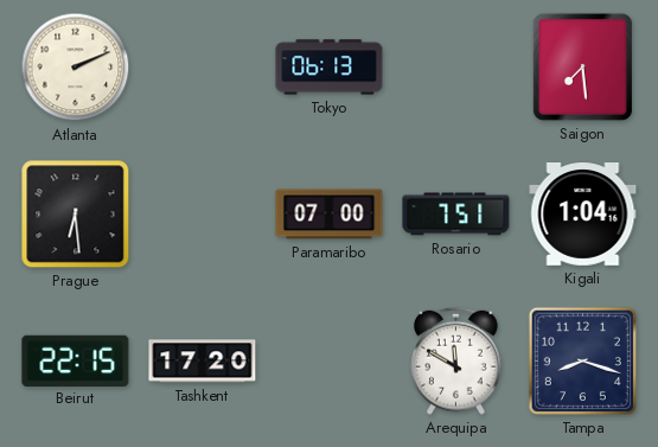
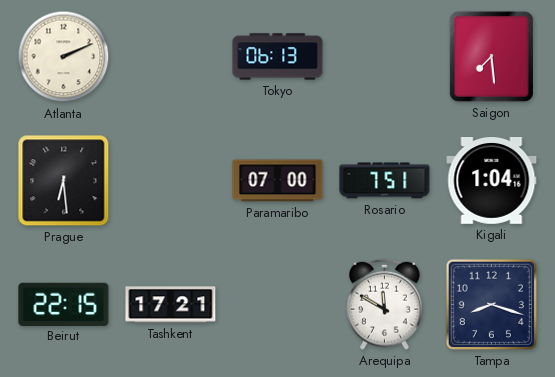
Tashkent: 17:20 -> 17:21 (171, 305)
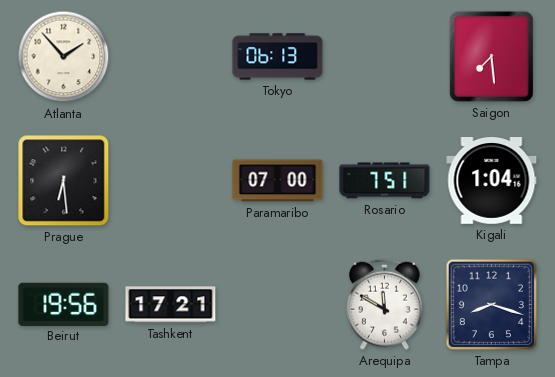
Atlanta: 2:11 -> 1:53 (64, 57)
Beirut: 22:15 -> 19:56 (64, 304)
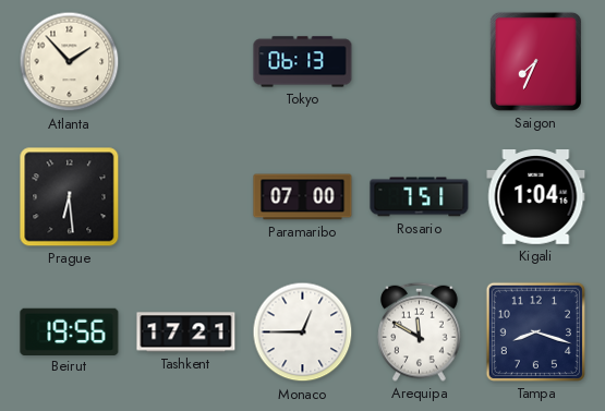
Saigon: 7:29 -> 7:34 (535, 61)
Monaco: none -> 12:45 (303, 333)
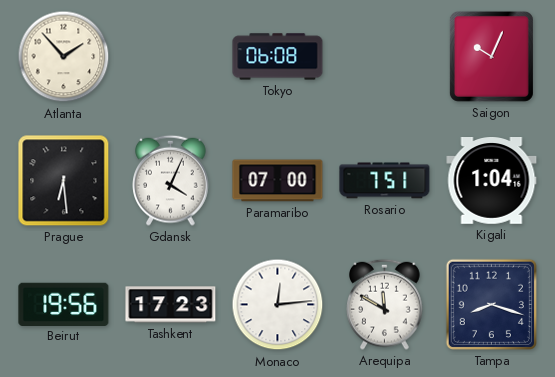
Tokyo: 06:13 -> 06:08 (278, 57)
Saigon: 7:34 -> 10:04 (491, 56)
Gdansk: none -> 4:04 (171, 180)
Tashkent: 17:21 -> 17:23 (171, 305)
Monaco: 12:45 -> 12:14 (278, 305)
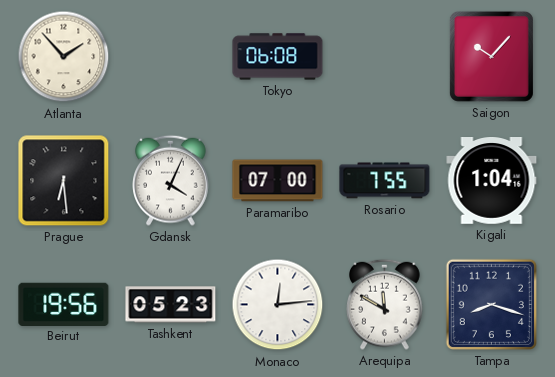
Saigon: 10:04 -> 10:07 (491, 56)
Rosario: 7:51 -> 7:55 (385, 181)
Tashkent: 17:23 -> 05:23 (171, 305)
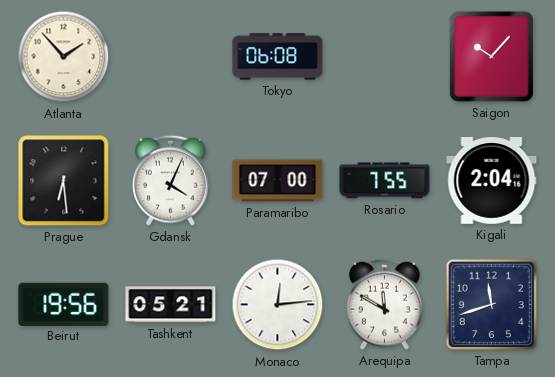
Kigali: 1:04 -> 2:04 (492, 181)
Tashkent: 05:23 -> 05:21 (171, 305)
Tampa: 8:18 -> 11:42 (491, 304)
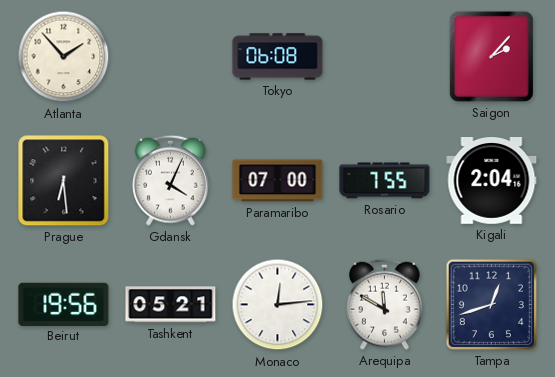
Saigon: 10:07 -> 2:07 (491, 56)
Tampa: 11:42 -> 12:42 (491, 304)
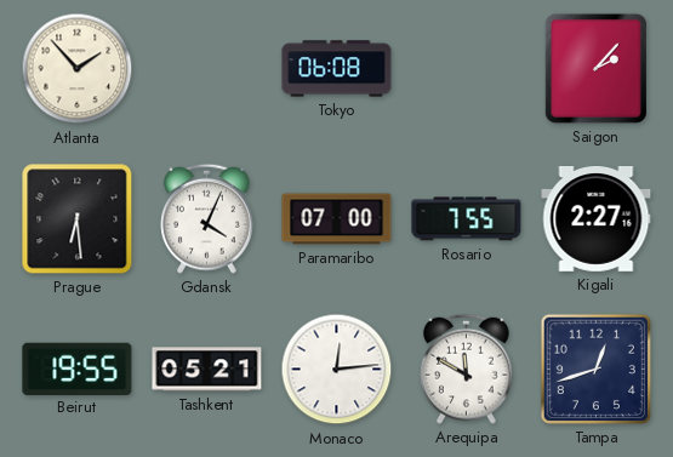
Kigali: 2:04 -> 2:27 (597, 219)
Beirut: 19:56 -> 19:55 (78, 369)
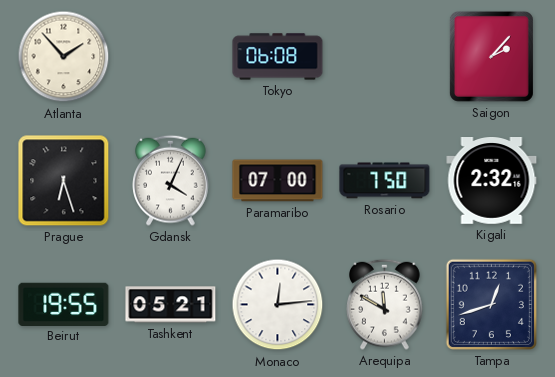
Prague: 6:29 -> 6:27 (64, 181)
Rosario: 7:55 -> 7:50 (385, 181)
Kigali: 2:27 -> 2:32 (492, 181)
